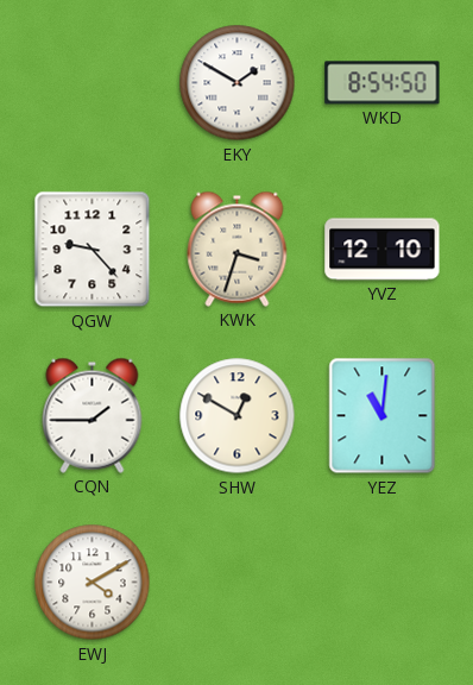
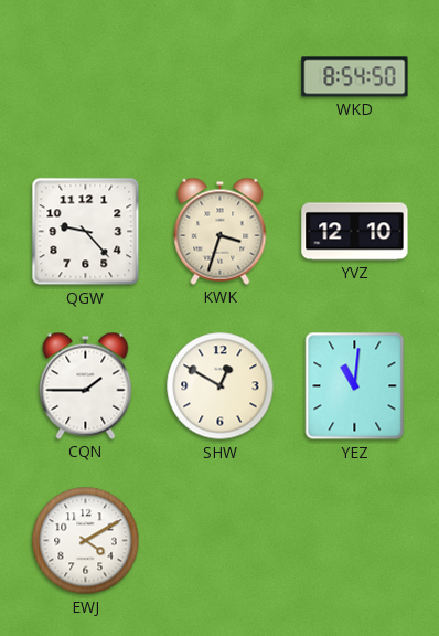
EKY: 1:50 -> none (238, 83)
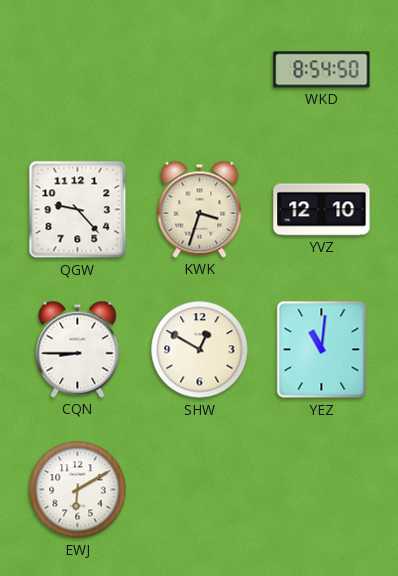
CQN: 1:45 -> 8:45 (78, 349)
EWJ: 4:10 -> 6:10 (78, 490)
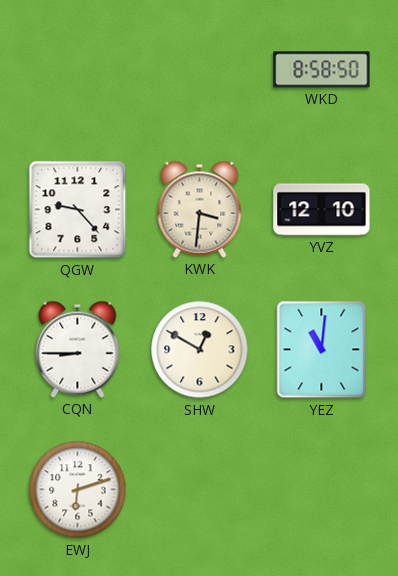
WKD: 8:54 -> 8:58 (322, 70)
KWK: 3:33 -> 3:31 (200, 209)
EWJ: 6:10 -> 6:12 (78, 490)
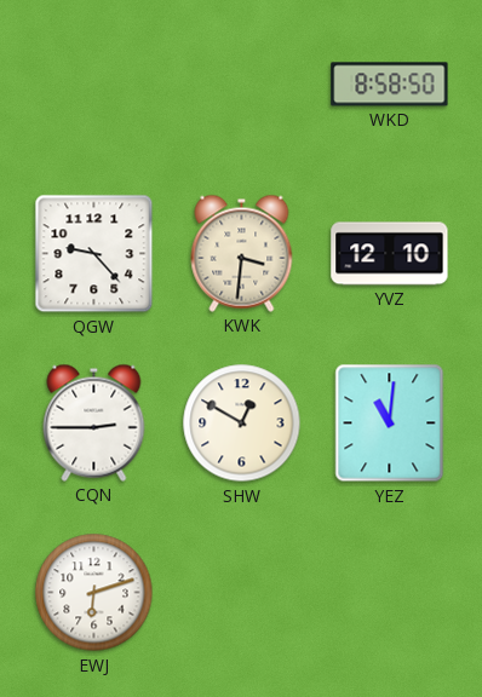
CQN: 8:45 -> 2:45 (94, 422)
